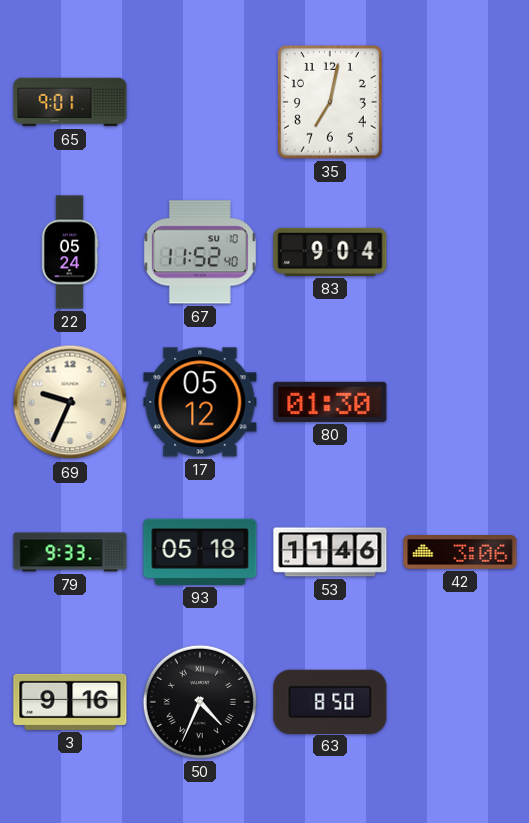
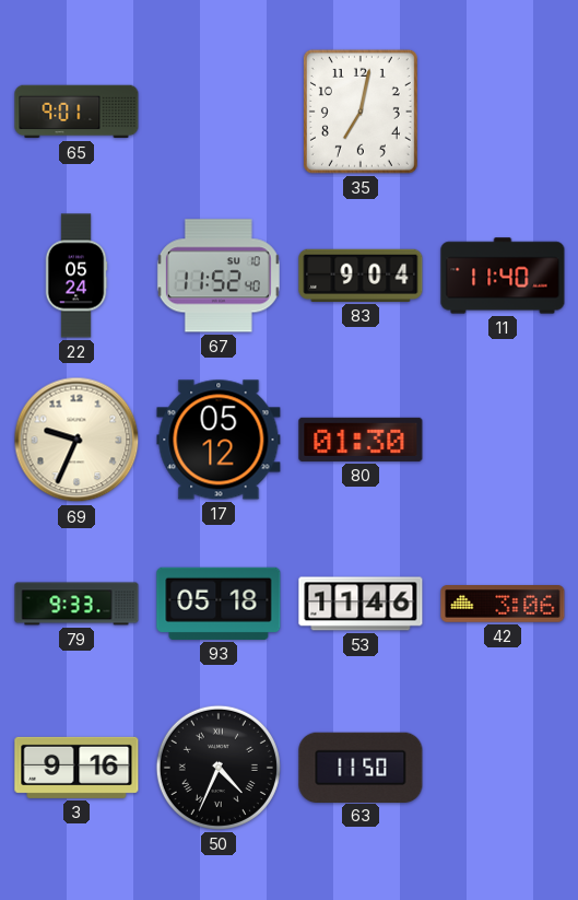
11: none -> 11:40 (503, 276)
63: 8:50 -> 11:50 (361, 767)
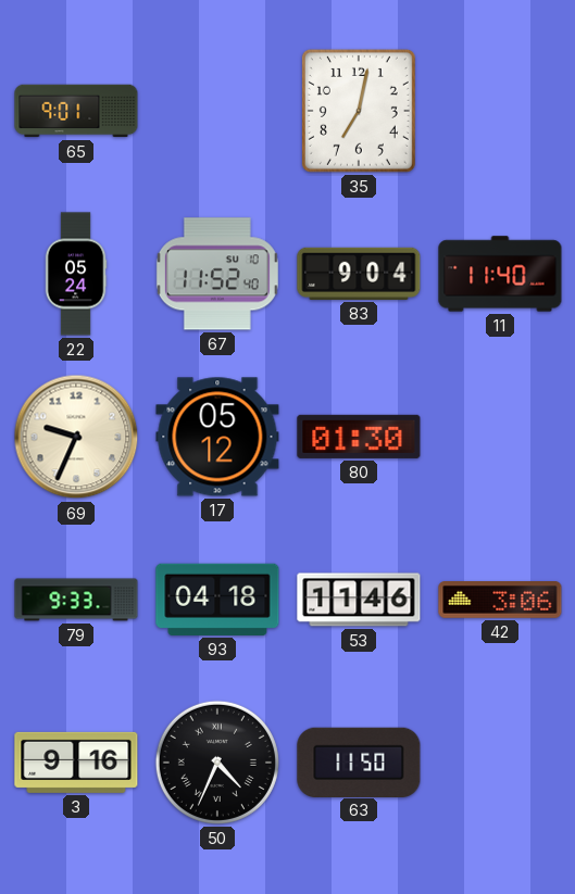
93: 05:18 -> 04:18 (217, 600)
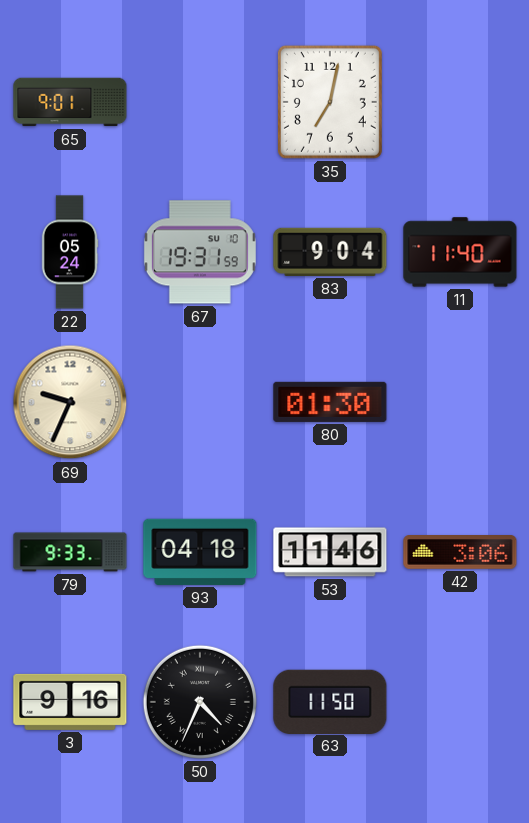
67: 11:52 -> 19:31 (200, 252)
17: 05:12 -> none (217, 437)
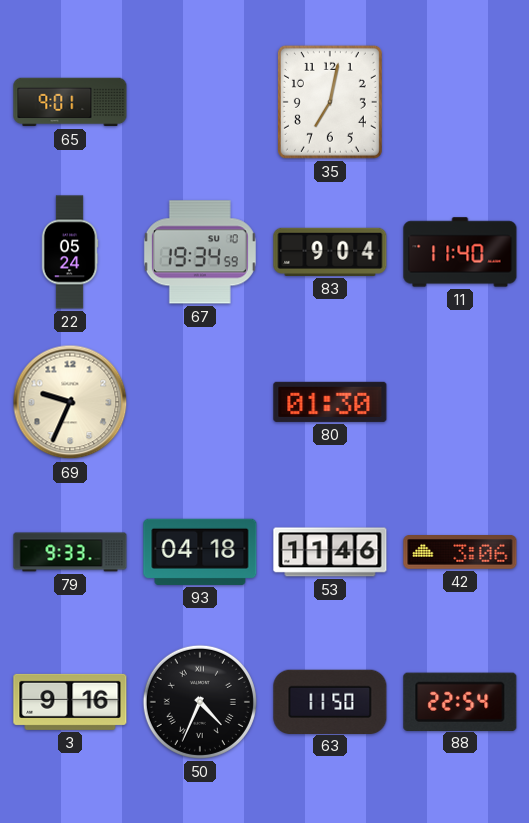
67: 19:31 -> 19:34 (200, 252)
88: none -> 22:54 (460, 701)
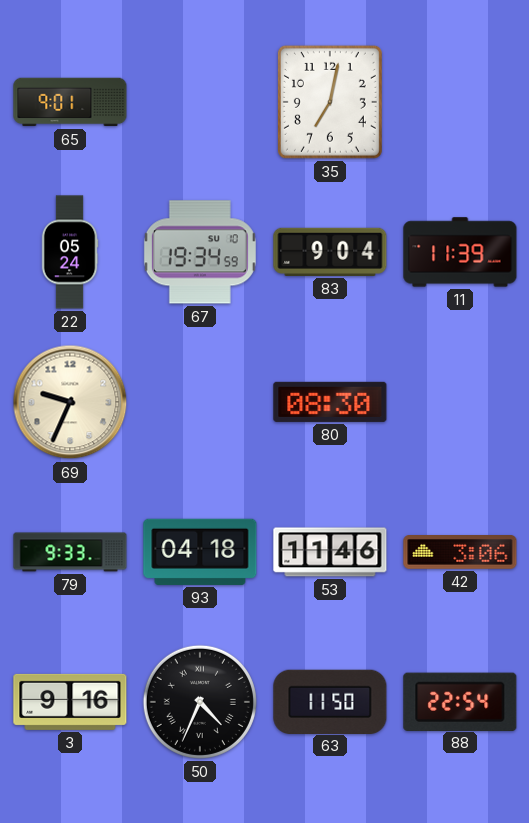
11: 11:40 -> 11:39 (460, 252)
80: 01:30 -> 08:30 (330, 402)
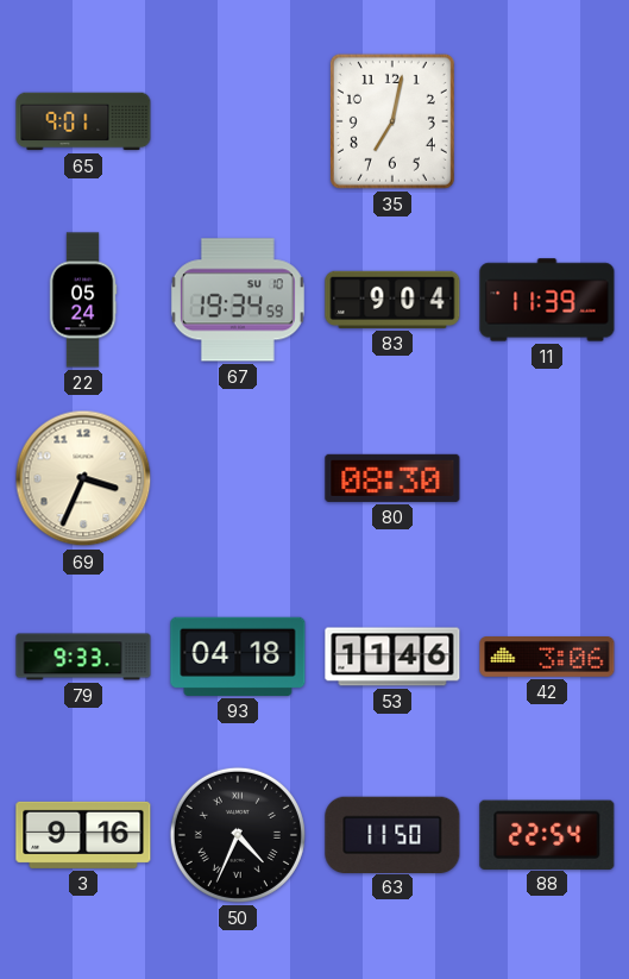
69: 9:34 -> 3:34 (83, 478)
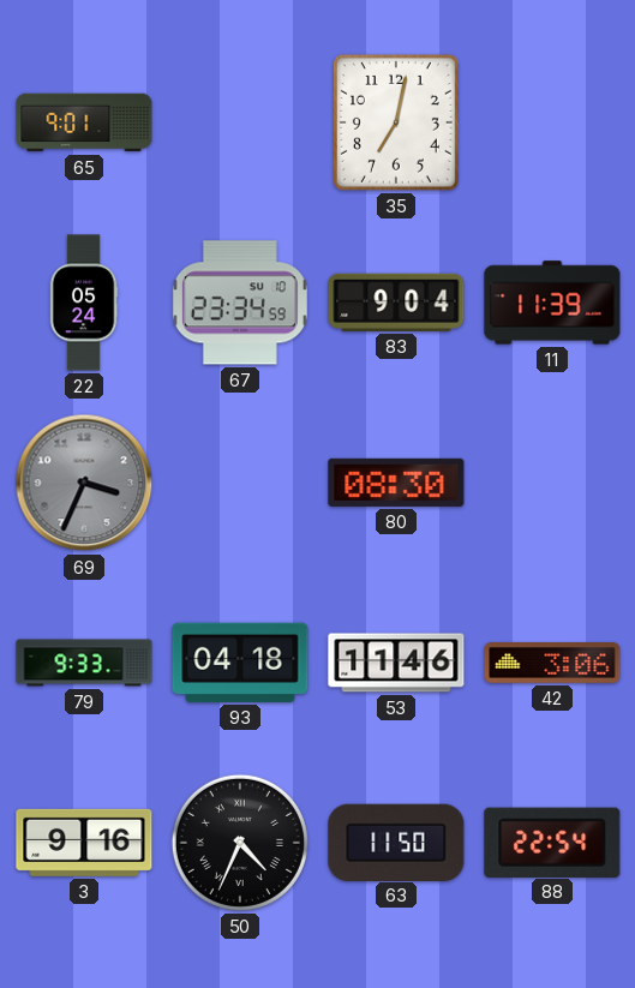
67: 19:34 -> 23:34 (240, 303)
69 dial: cream -> grey (84, 483)
